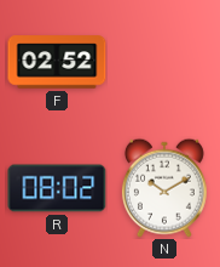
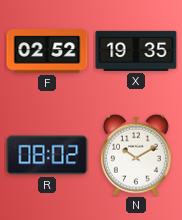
X: none -> 19:35 (136, 51)
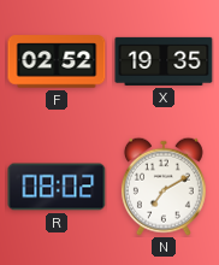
N: 10:10 -> 7:10 (164, 187)
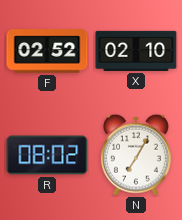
X: 19:35 -> 02:10 (136, 51)
N: 7:10 -> 7:05 (136, 155)
